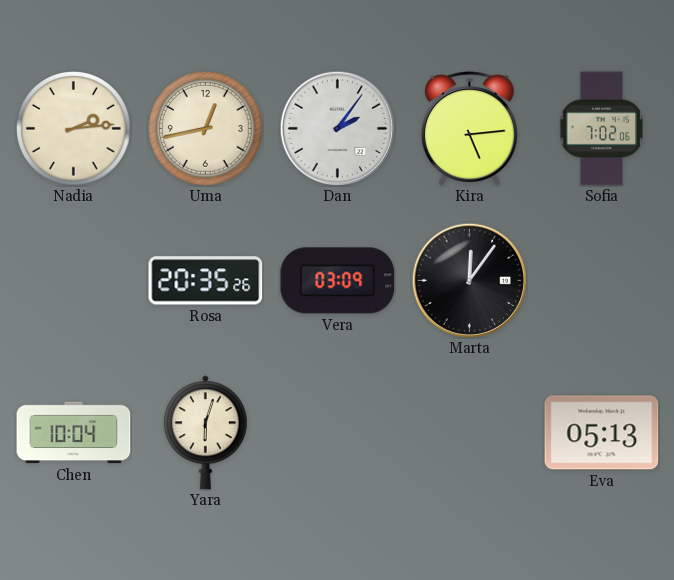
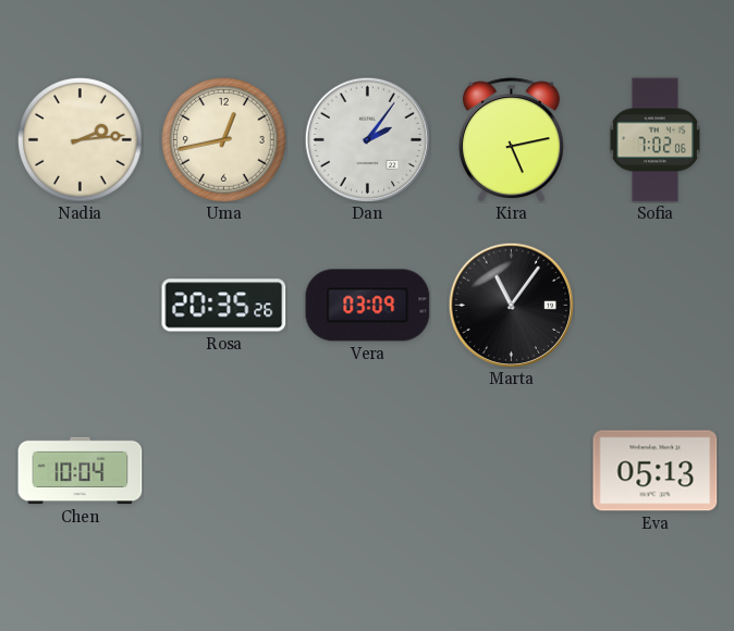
Kira: 5:14 -> 5:13 (511, 140)
Marta: 12:06 -> 11:06 (511, 305)
Yara: 6:03 -> none (205, 433)
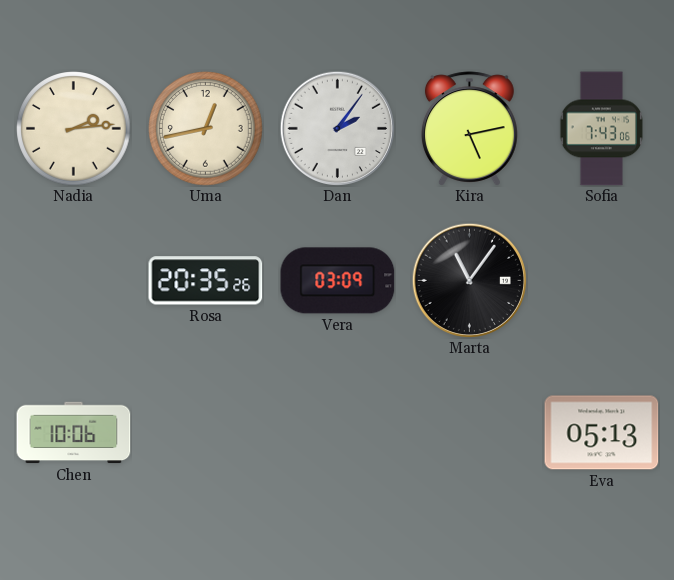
Sofia: 7:02 -> 7:43 (601, 129)
Chen: 10:04 -> 10:06 (74, 433)
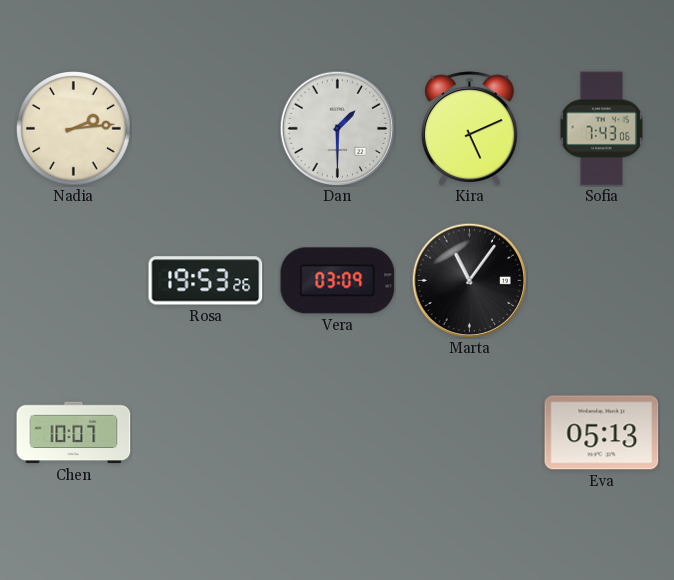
Uma: 12:43 -> none (206, 129)
Dan: 2:06 -> 1:30 (337, 128)
Kira: 5:13 -> 5:11 (469, 129)
Rosa: 20:35 -> 19:53 (206, 281)
Chen: 10:06 -> 10:07 (74, 433)
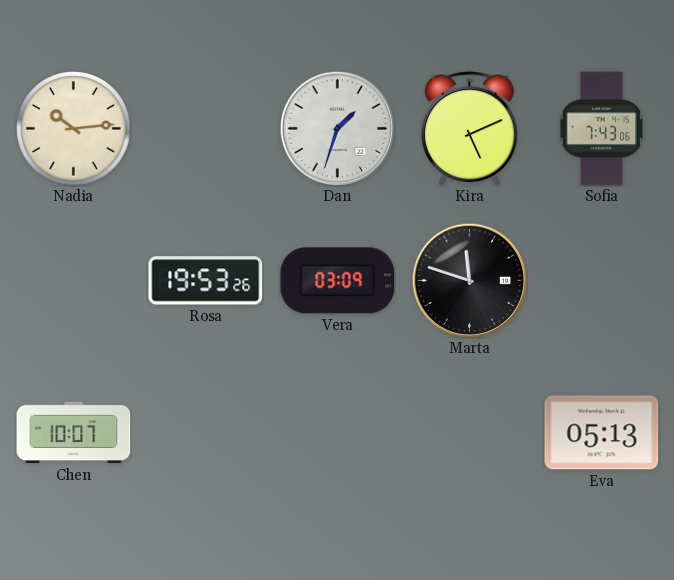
Nadia: 2:14 -> 10:14 (74, 129)
Dan: 1:30 -> 1:33 (337, 128)
Marta: 11:06 -> 11:48 (469, 280)
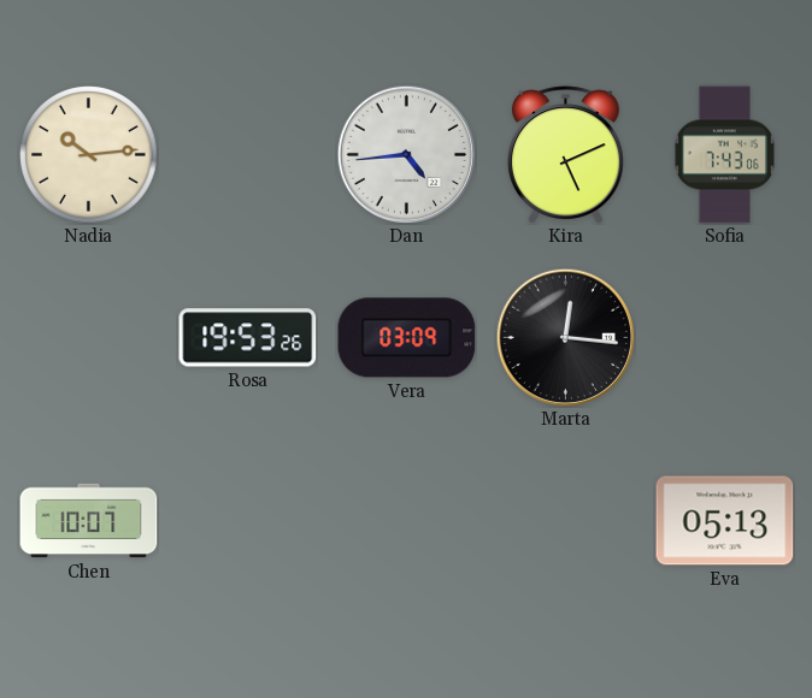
Dan: 1:33 -> 4:44 (406, 154)
Marta: 11:48 -> 12:16 (565, 337)
